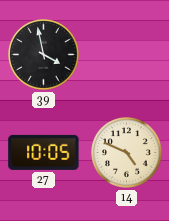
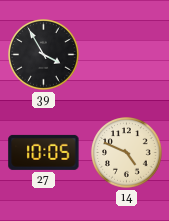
39: 3:58 -> 3:55 (44, 55)
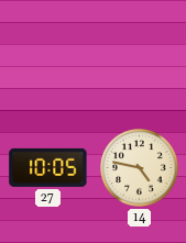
39: 3:55 -> none (44, 55)
14: 4:49 -> 4:47 (140, 168)
